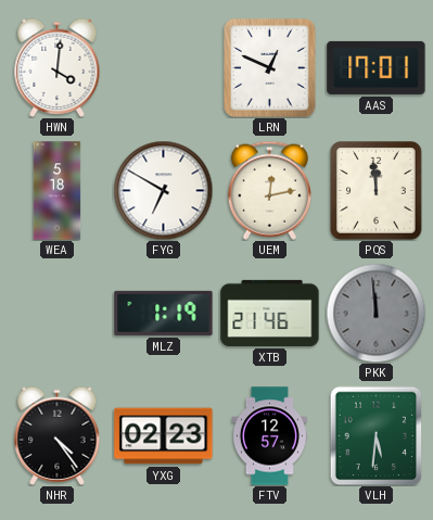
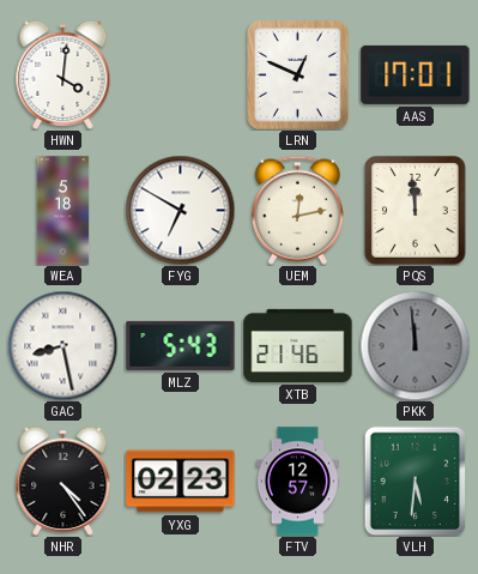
GAC: none -> 8:28 (62, 345)
MLZ: 1:19 -> 5:43 (181, 345)
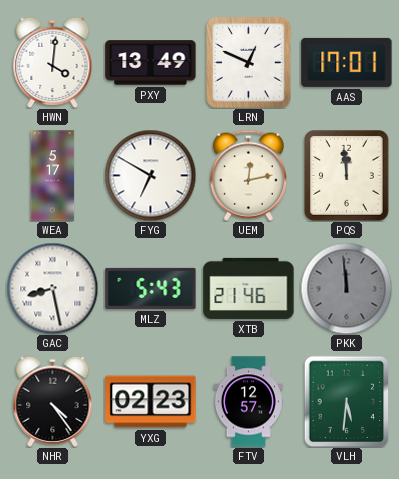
PXY: none -> 13:49 (151, 63)
WEA: 5:18 -> 5:17 (53, 176)
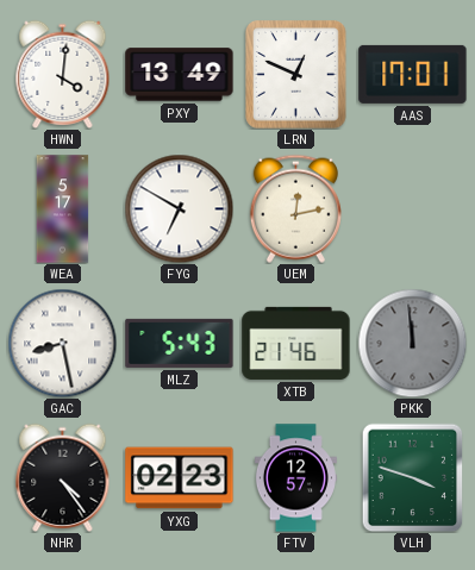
PQS: 11:59 -> none (347, 176)
VLH: 5:31 -> 3:48 (413, 477)
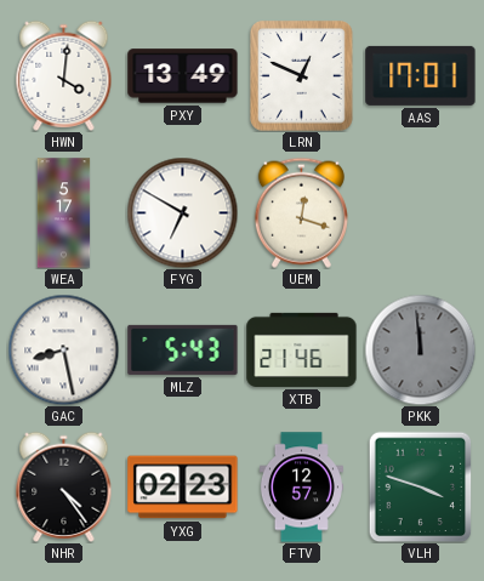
UEM: 12:13 -> 12:18 (301, 212)
